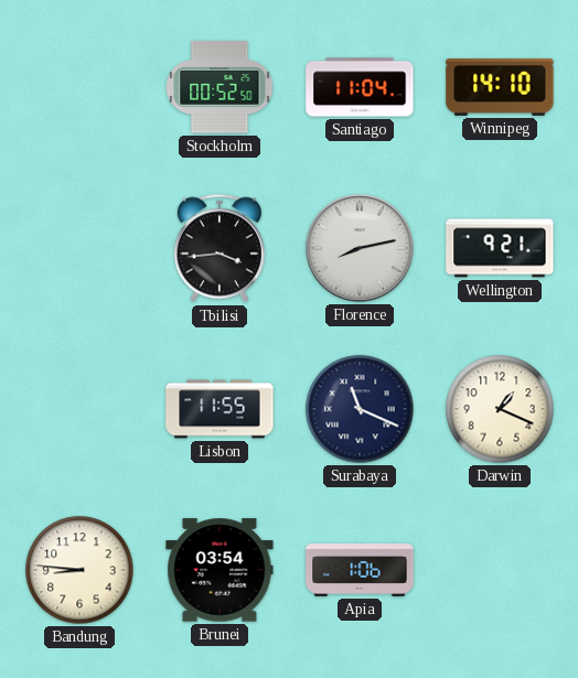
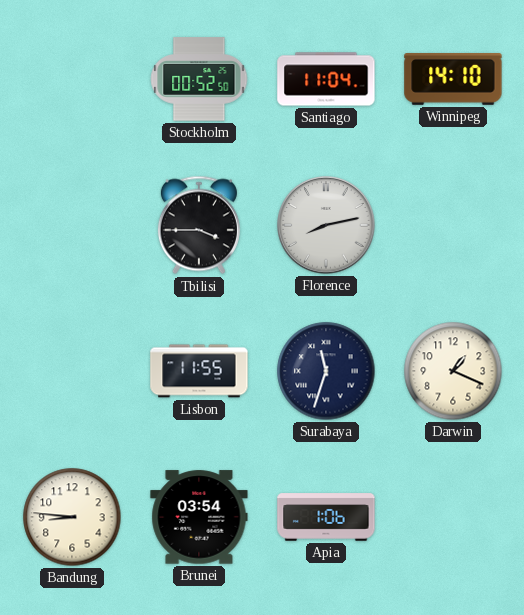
Tbilisi: 3:44 -> 3:45 (199, 225)
Wellington: 9:21 -> none (500, 248)
Surabaya: 11:19 -> 11:33 (326, 371)
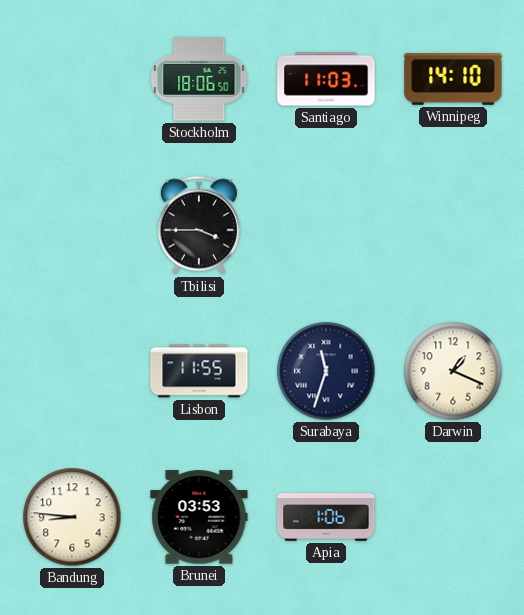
Stockholm: 00:52 -> 18:06 (199, 79)
Santiago: 11:04 -> 11:03 (326, 79)
Florence: 8:13 -> none (326, 225)
Brunei: 03:54 -> 03:53 (199, 517)
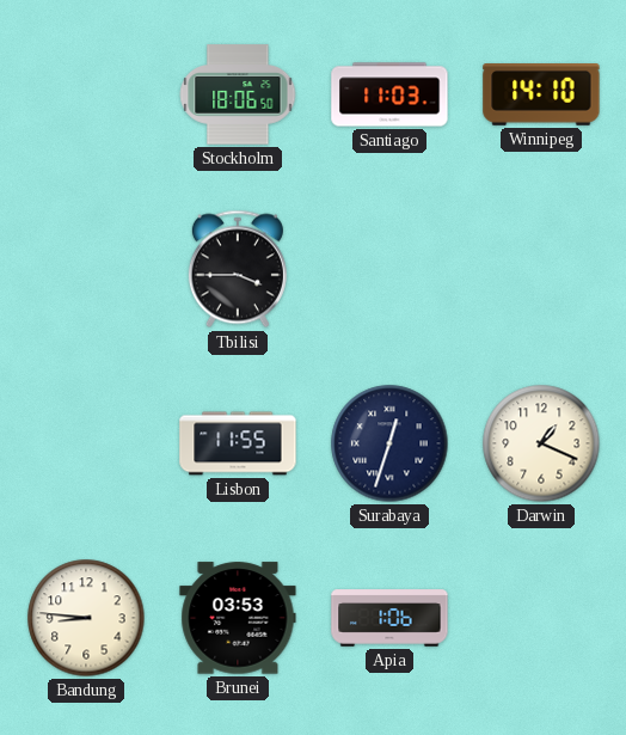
Surabaya: 11:33 -> 12:33 (389, 443)
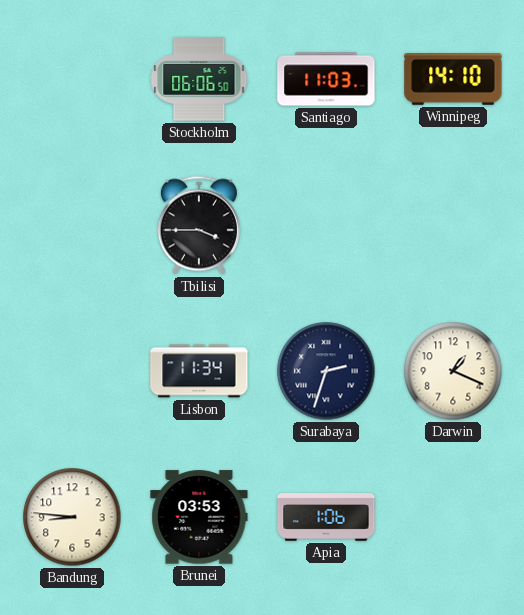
Stockholm: 18:06 -> 06:06 (199, 79)
Lisbon: 11:55 -> 11:34 (199, 371)
Surabaya: 12:33 -> 2:33 (326, 371)
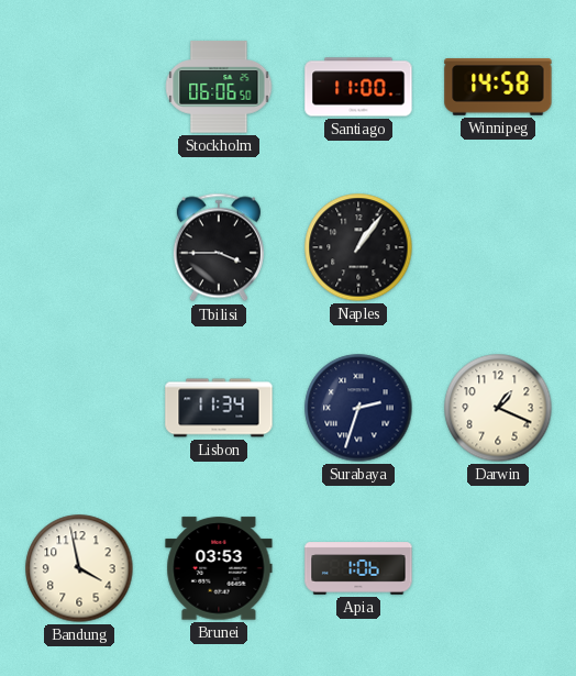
Santiago: 11:03 -> 11:00 (358, 87)
Winnipeg: 14:10 -> 14:58 (498, 87)
Naples: none -> 1:06 (358, 247)
Bandung: 8:46 -> 3:58 (79, 568)
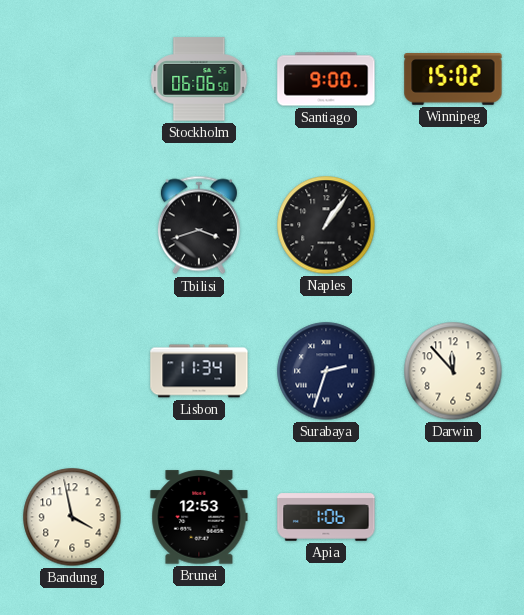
Santiago: 11:00 -> 9:00 (326, 79)
Winnipeg: 14:58 -> 15:02 (453, 79)
Tbilisi: 3:45 -> 3:42 (199, 225)
Darwin: 1:19 -> 11:53 (453, 371)
Brunei: 03:53 -> 12:53 (199, 517)
